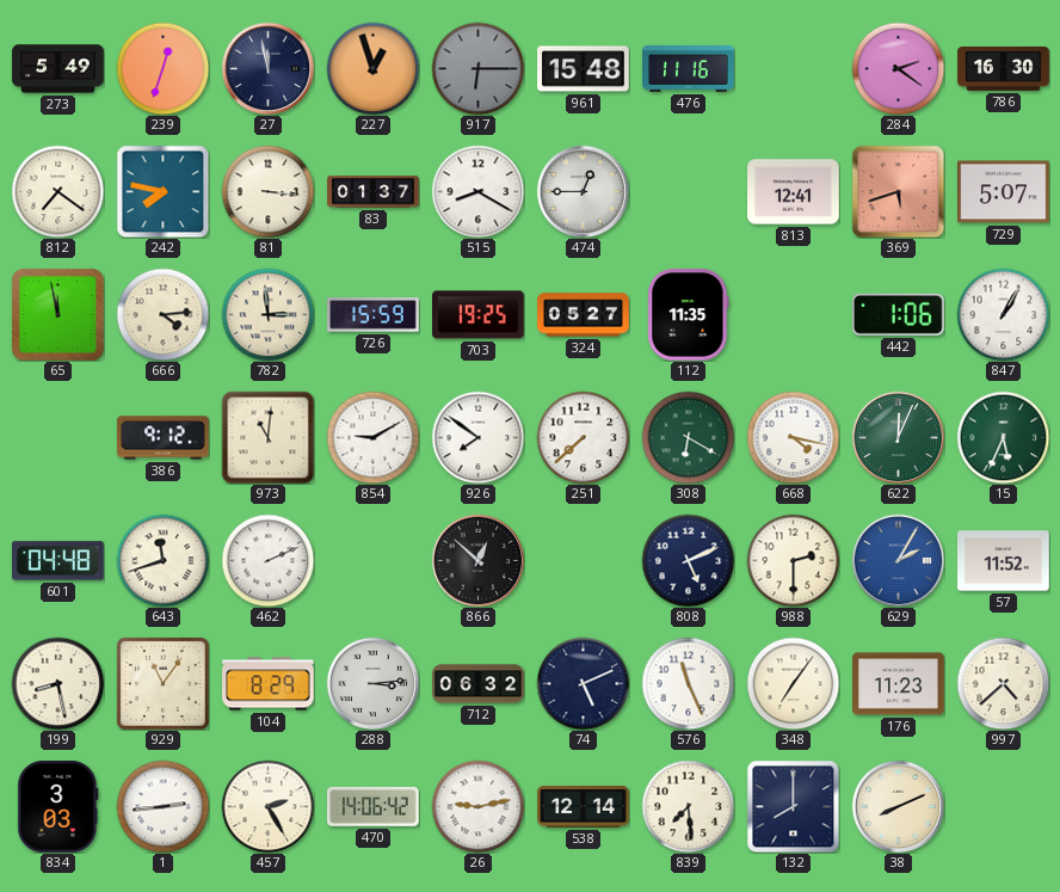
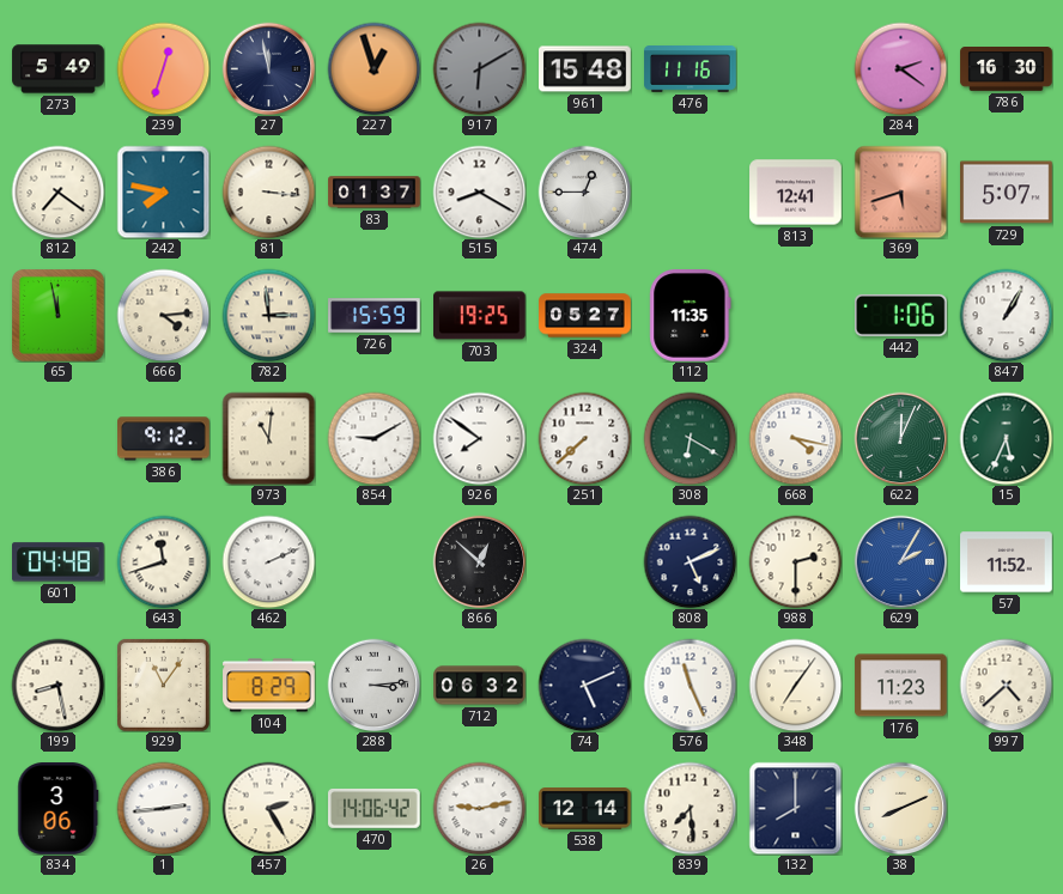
917: 6:15 -> 6:10 (479, 68)
834: 3:03 -> 3:06 (59, 809)
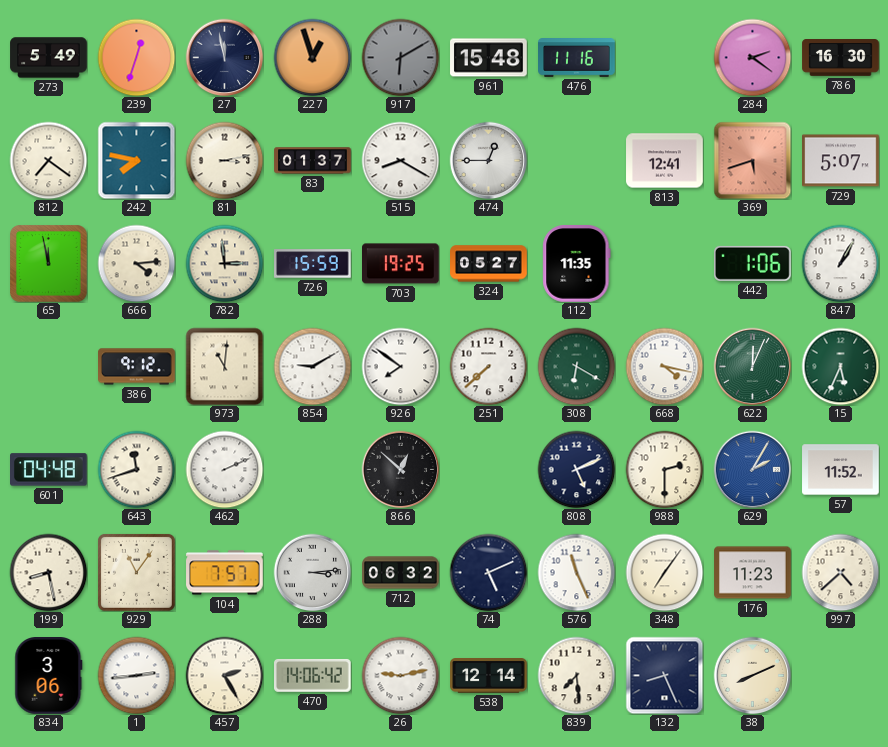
81: 3:16 -> 3:13 (224, 160)
104: 8:29 -> 7:57 (225, 573)
132: 8:00 -> 8:26 (664, 675)
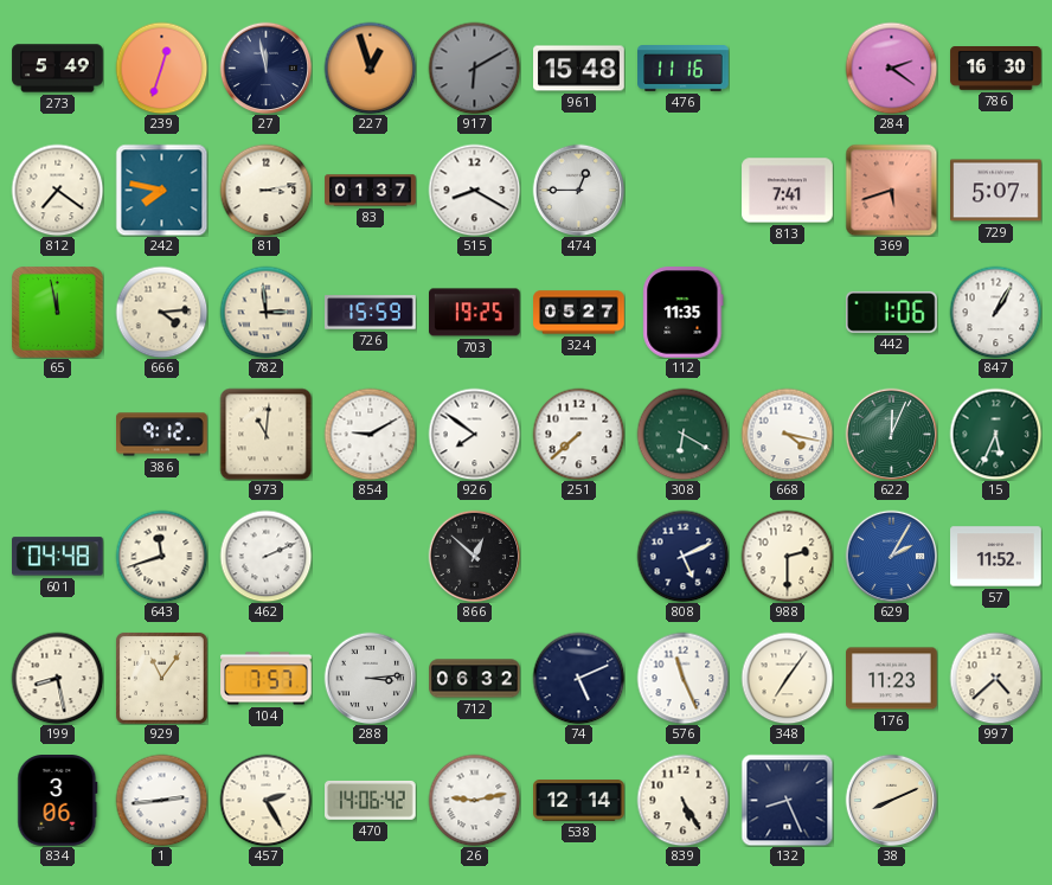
813: 12:41 -> 7:41 (788, 191)
839: 7:29 -> 5:25 (682, 800)
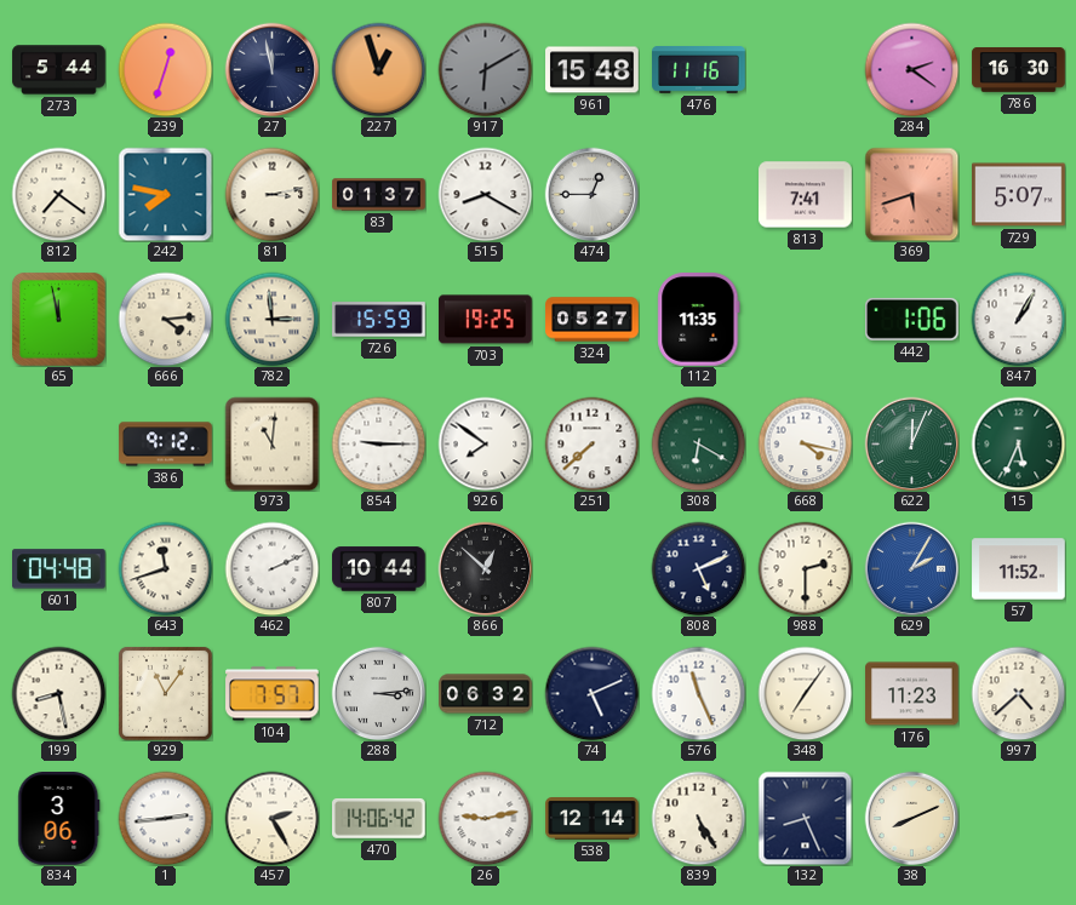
273: 5:49 -> 5:44 (59, 70)
854: 9:10 -> 9:15 (378, 443)
807: none -> 10:44 (379, 569)
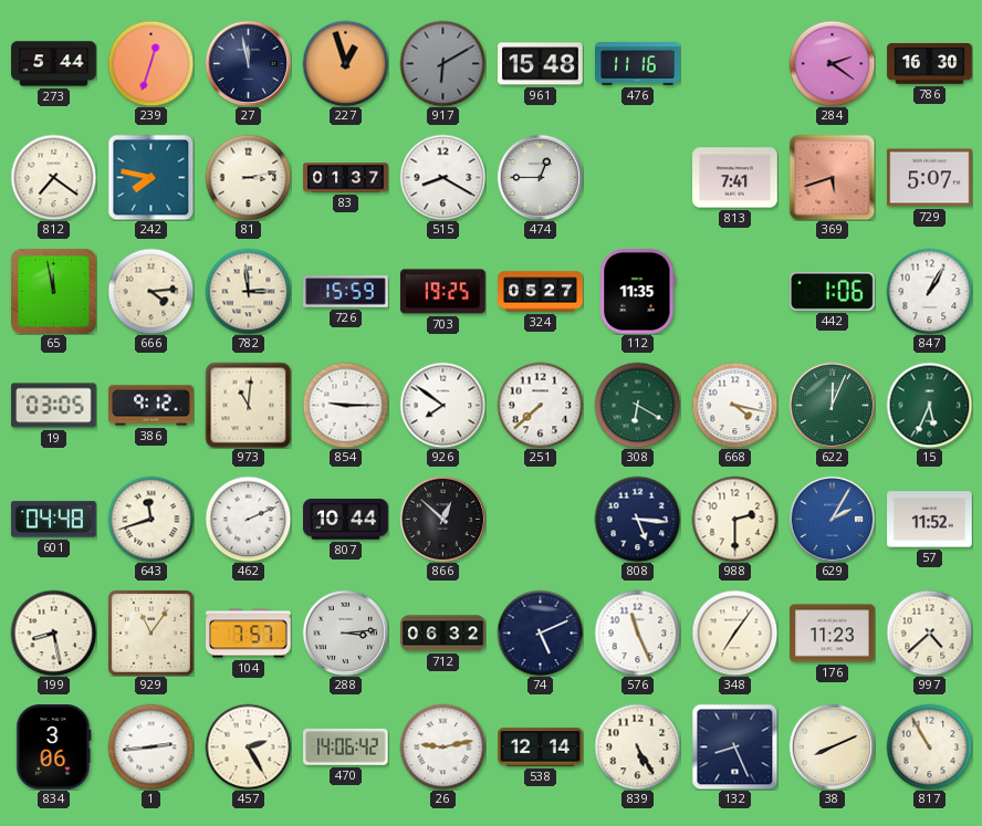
19: none -> 03:05 (54, 406)
808: 5:11 -> 5:16 (637, 519)
817: none -> 10:55 (929, 746)
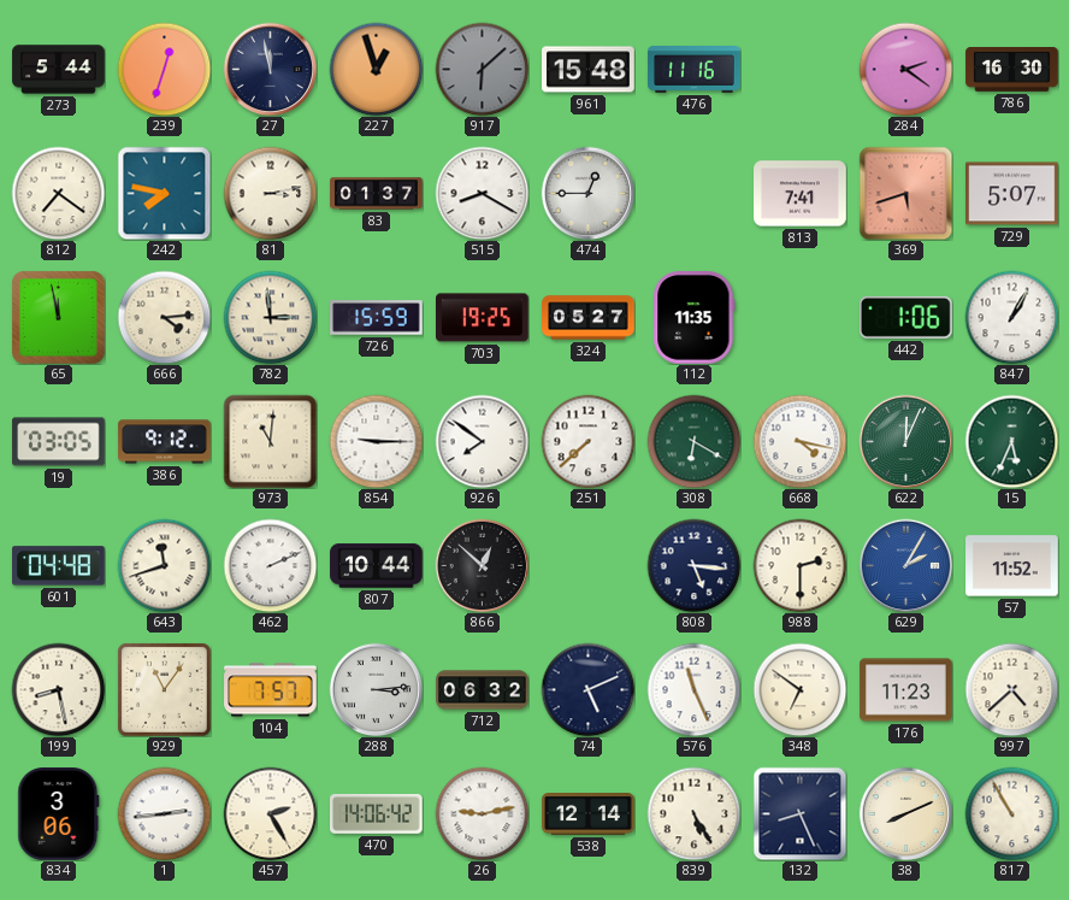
917: 6:10 -> 6:08 (482, 69)
348: 7:06 -> 6:51 (799, 689)
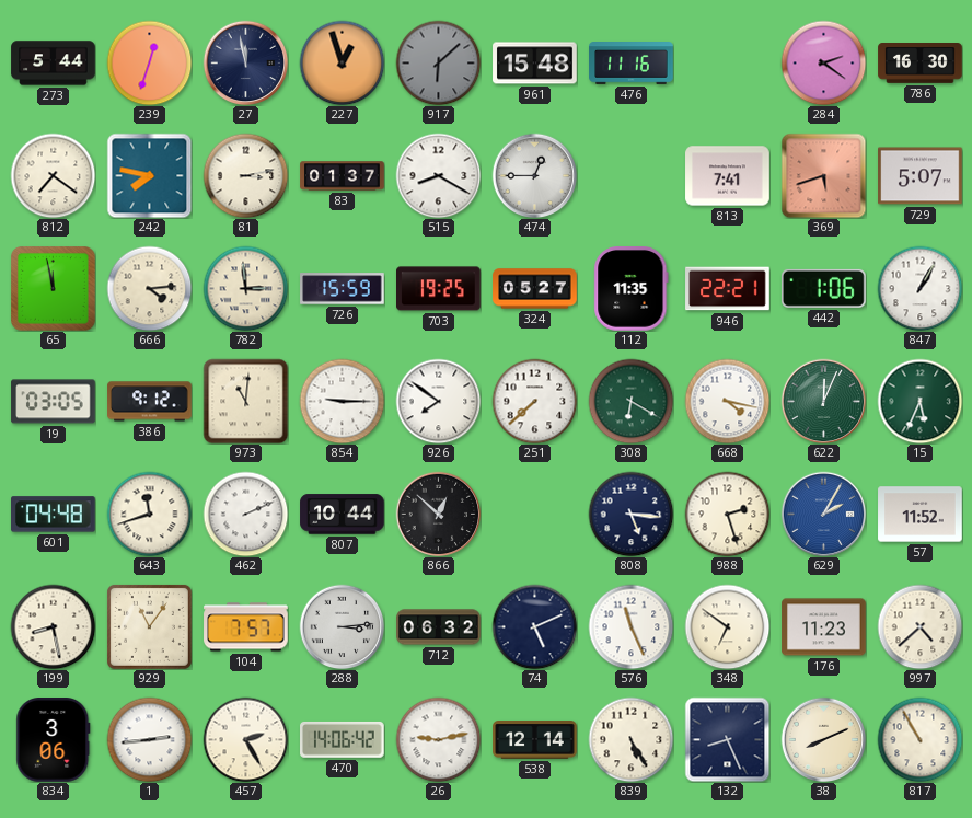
946: none -> 22:21 (728, 289)
988: 2:30 -> 2:27 (727, 514)
